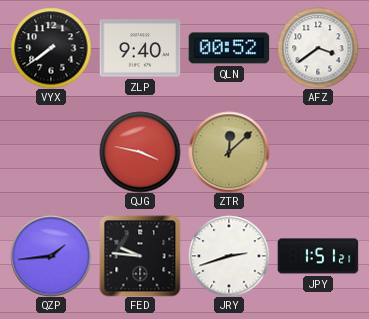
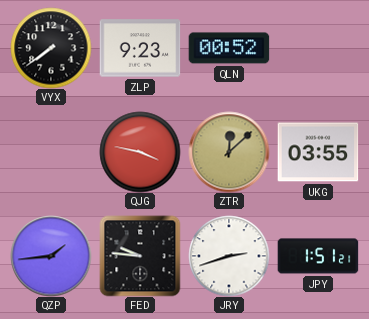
ZLP: 9:40 -> 9:23 (140, 48)
AFZ: 3:39 -> none (318, 48)
UKG: none -> 03:55 (318, 152)
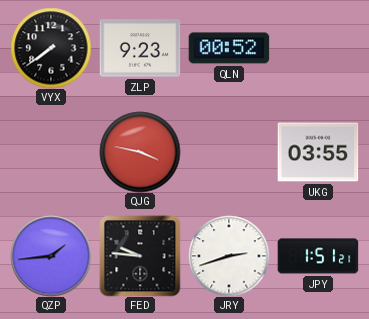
ZTR: 12:08 -> none (229, 152)
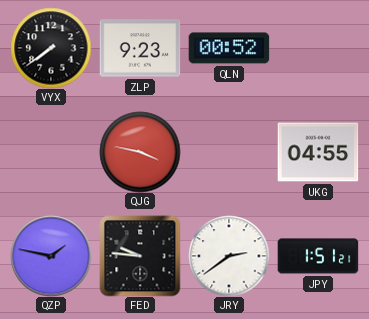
UKG: 03:55 -> 04:55 (318, 152)
QZP: 1:44 -> 1:47 (51, 256)
JRY: 2:42 -> 2:39 (229, 256)
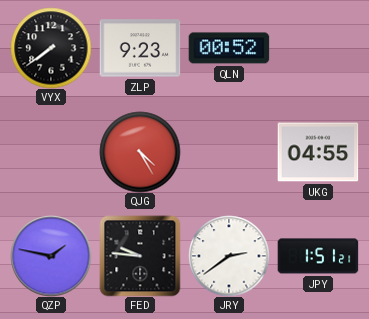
QJG: 3:47 -> 4:25 (140, 152)
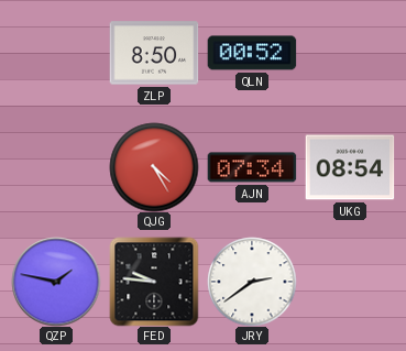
VYX: 7:39 -> none (51, 48)
ZLP: 9:23 -> 8:50 (154, 53)
AJN: none -> 07:34 (252, 167)
UKG: 04:55 -> 08:54 (350, 167)
JPY: 1:51 -> none (318, 256)
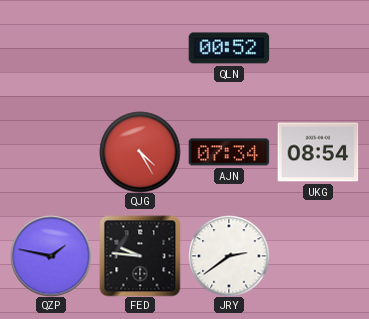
ZLP: 8:50 -> none (154, 53)
